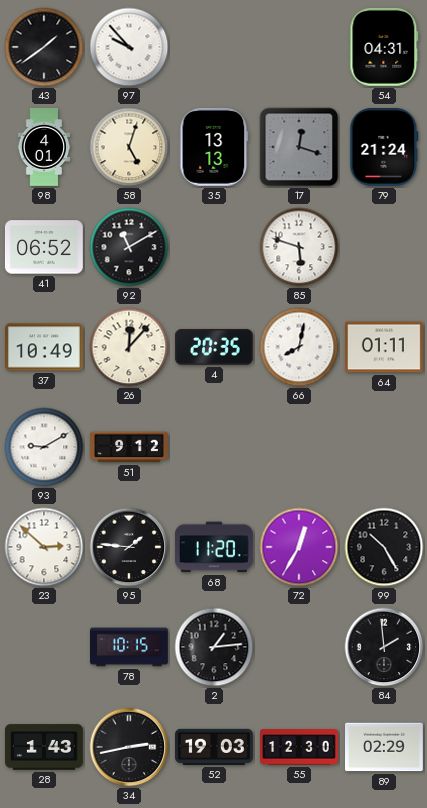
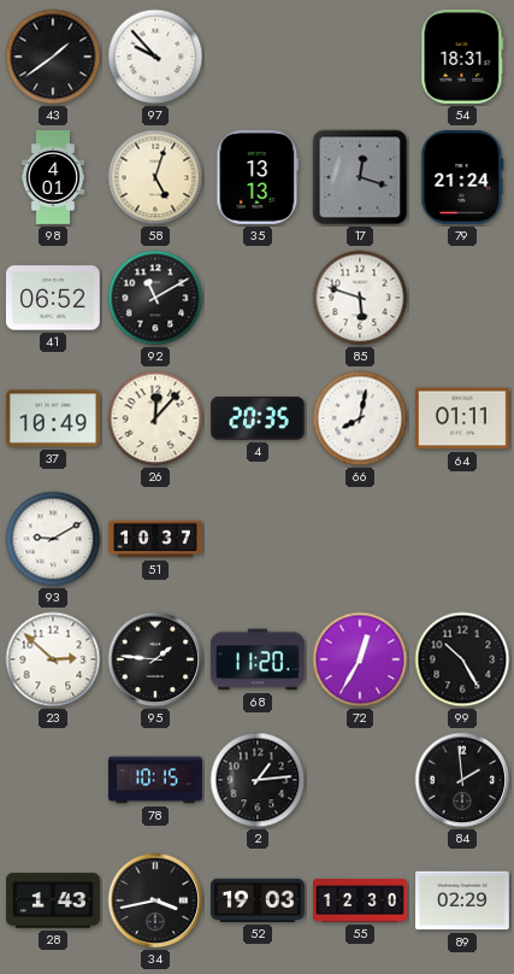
54: 04:31 -> 18:31 (462, 57)
51: 9:12 -> 10:37 (156, 539)
34: 2:43 -> 3:43 (155, 900)
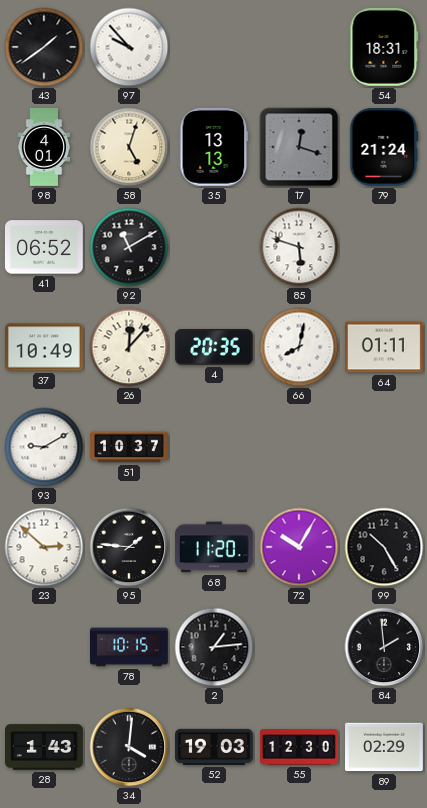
72: 12:35 -> 10:05 (299, 547)
34: 3:43 -> 4:01 (129, 747)
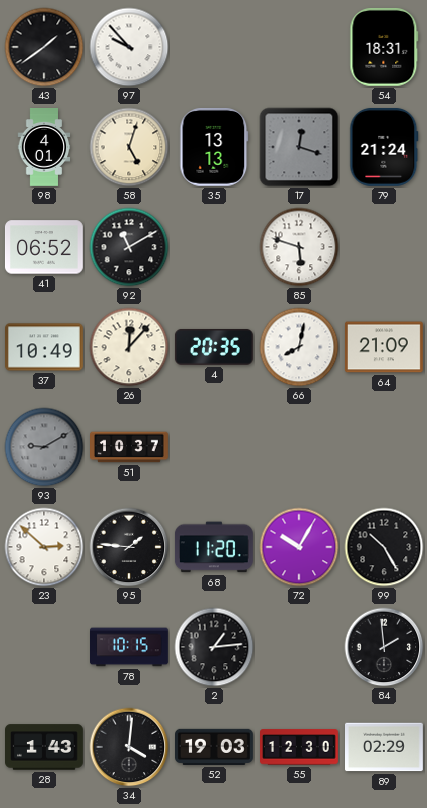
64: 01:11 -> 21:09 (384, 347)
93 dial: white -> grey (44, 447)
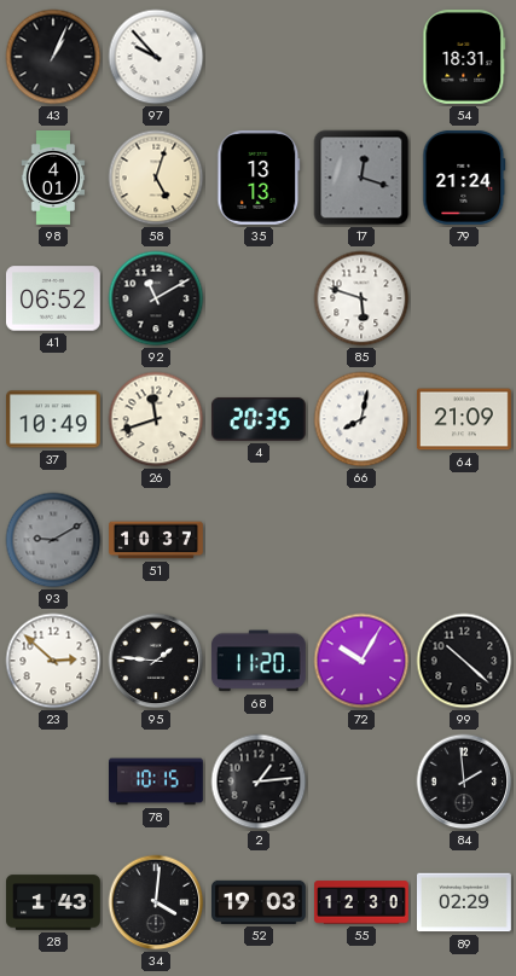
43: 1:39 -> 1:04 (53, 57)
26: 12:07 -> 11:42 (156, 419)
99: 10:25 -> 10:22 (464, 661)
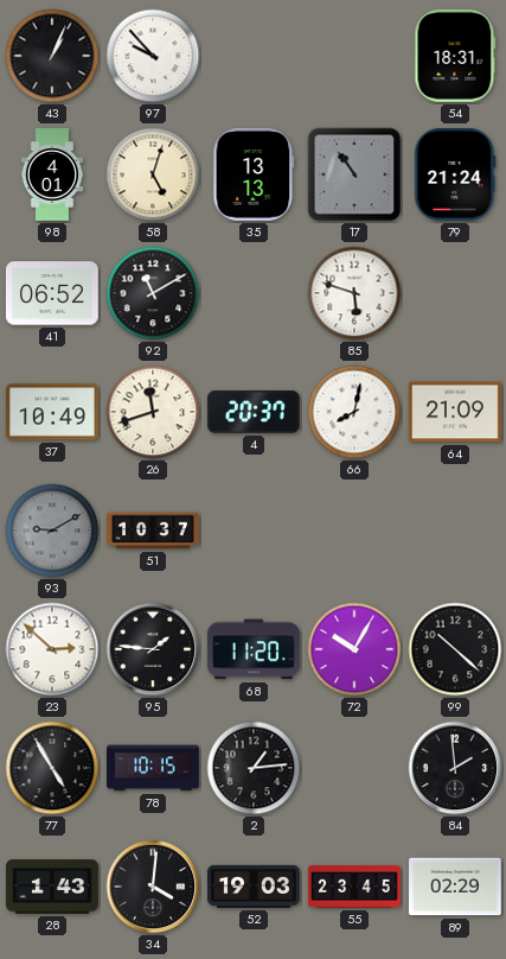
17: 12:18 -> 10:54 (354, 174)
4: 20:35 -> 20:37 (254, 412)
77: none -> 4:55 (52, 768)
55: 12:30 -> 23:45 (356, 887)
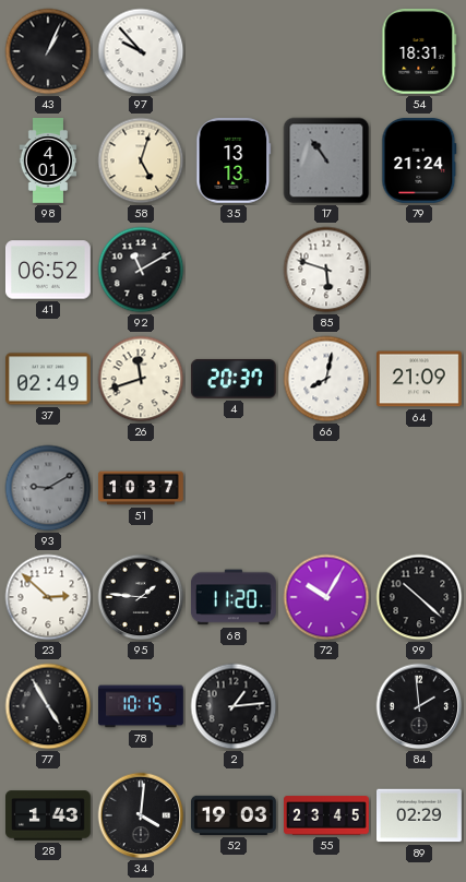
37: 10:49 -> 02:49 (49, 379)
